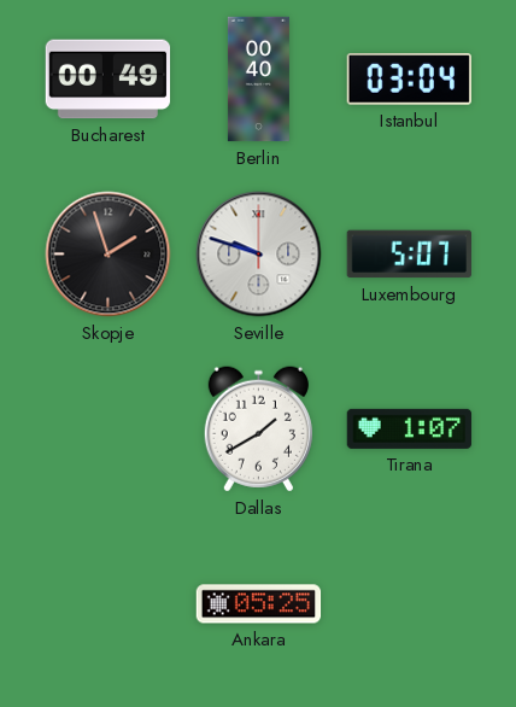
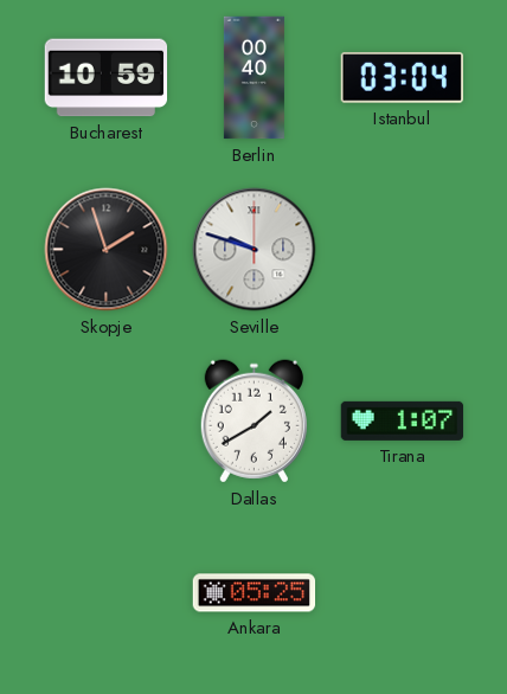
Bucharest: 00:49 -> 10:59 (107, 78)
Luxembourg: 5:07 -> none (409, 255)
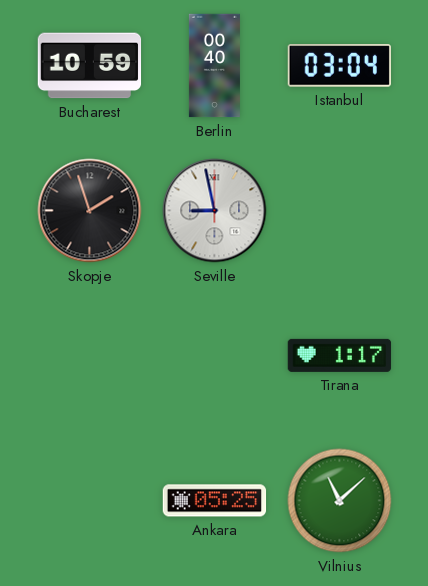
Seville: 9:48 -> 8:58 (215, 211)
Dallas: 1:40 -> none (254, 422)
Tirana: 1:07 -> 1:17 (340, 355)
Vilnius: none -> 11:08 (340, 501)
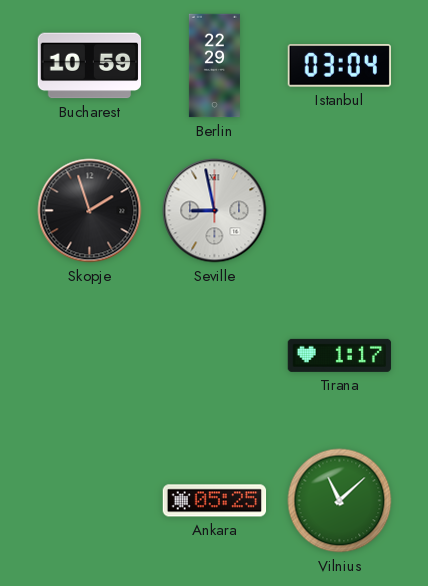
Berlin: 00:40 -> 22:29 (214, 66)
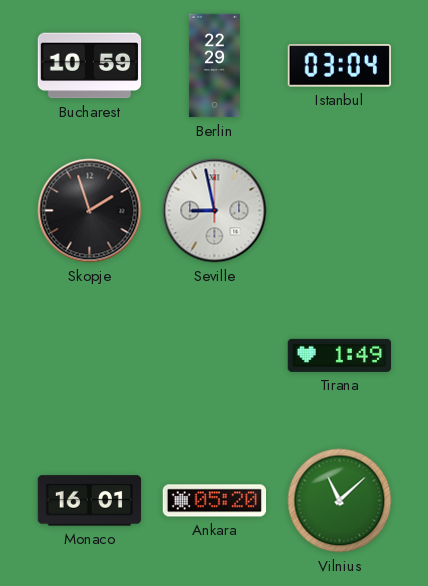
Tirana: 1:17 -> 1:49 (340, 355)
Monaco: none -> 16:01 (90, 501)
Ankara: 05:25 -> 05:20 (215, 501)
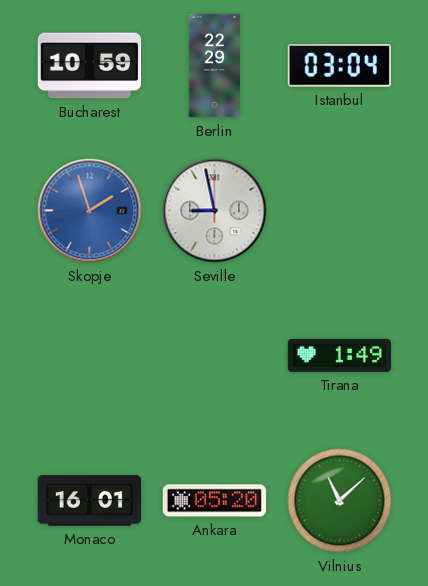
Skopje dial: black -> blue (90, 211)
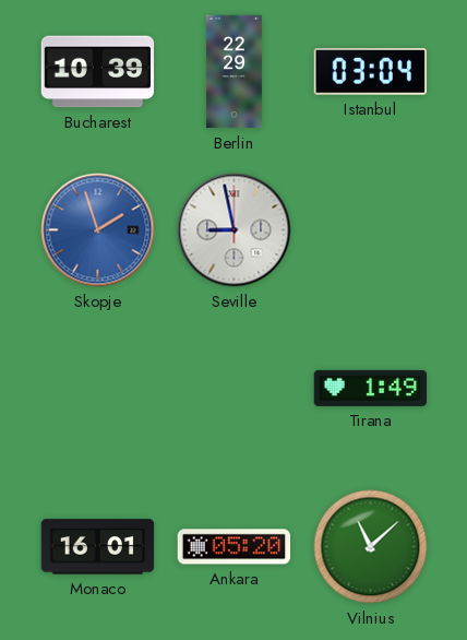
Bucharest: 10:59 -> 10:39 (98, 72)
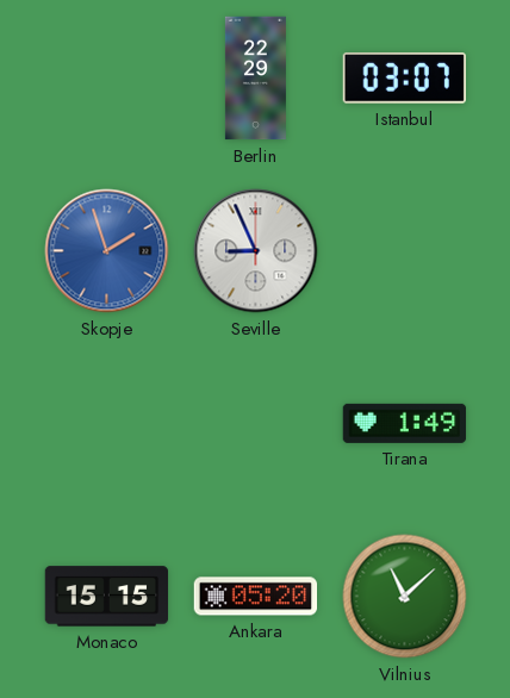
Bucharest: 10:39 -> none (98, 72)
Istanbul: 03:04 -> 03:07 (404, 79)
Seville: 8:58 -> 8:56 (256, 251)
Monaco: 16:01 -> 15:15 (107, 597)
